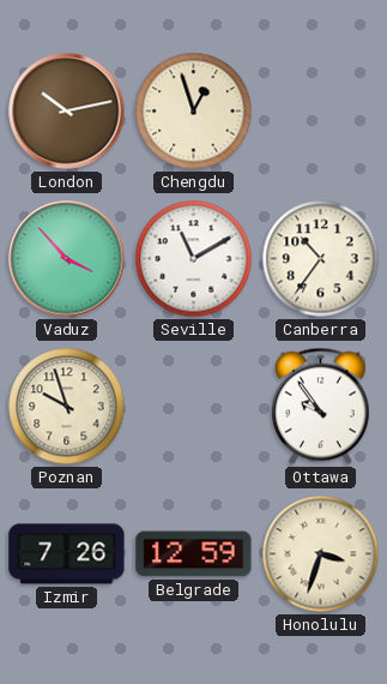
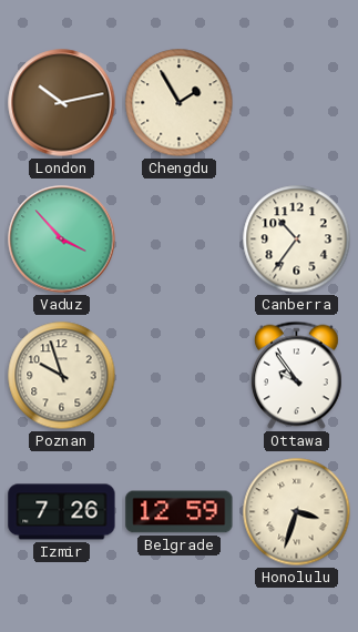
Chengdu: 12:57 -> 1:55 (180, 103)
Seville: 11:10 -> none (194, 259)
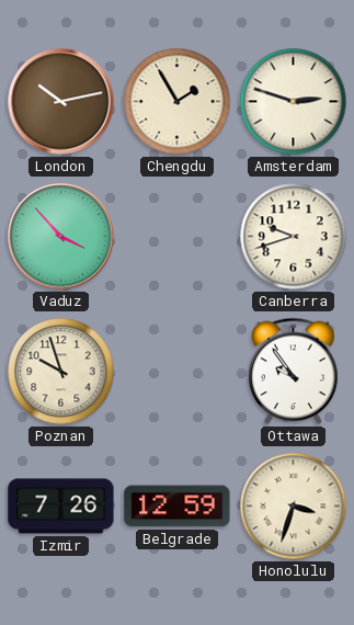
Amsterdam: none -> 2:48 (294, 102)
Canberra: 10:36 -> 9:42 (294, 237)
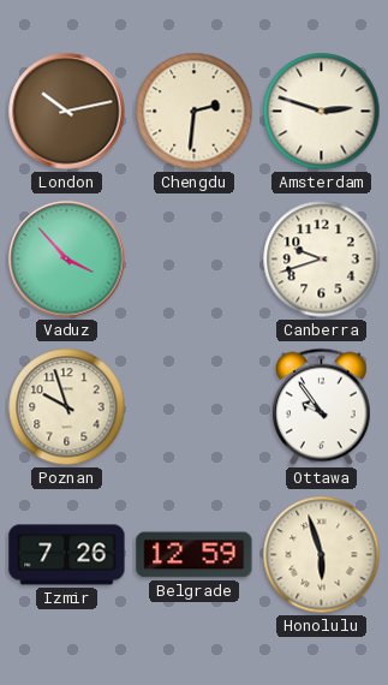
Chengdu: 1:55 -> 2:31 (195, 112)
Honolulu: 3:33 -> 5:57 (322, 555)
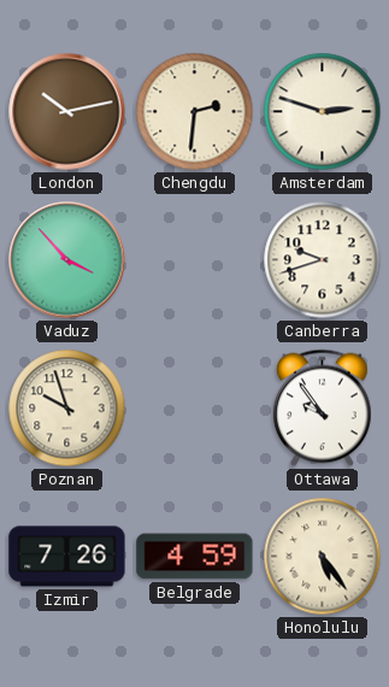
Belgrade: 12:59 -> 4:59 (195, 557)
Honolulu: 5:57 -> 5:24 (323, 557)
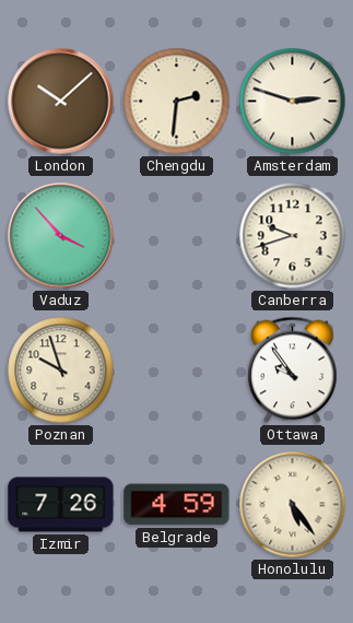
London: 10:13 -> 10:08 (61, 102)
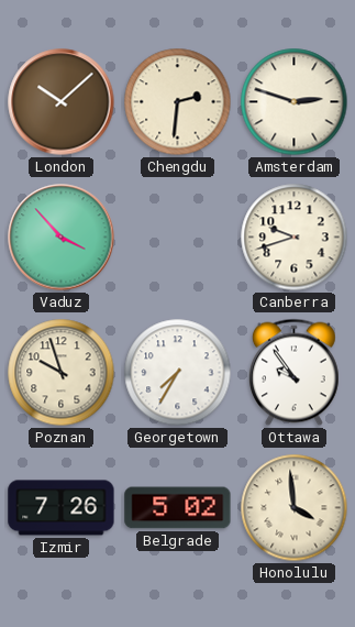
Georgetown: none -> 7:35 (178, 373)
Belgrade: 4:59 -> 5:02 (178, 508)
Honolulu: 5:24 -> 3:59 (295, 508)
